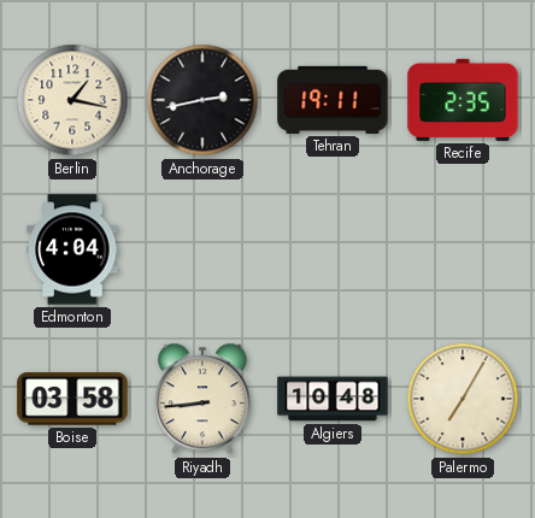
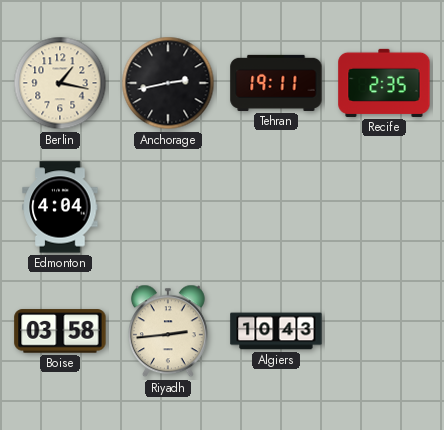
Riyadh: 8:44 -> 2:44 (168, 331)
Algiers: 10:48 -> 10:43 (276, 331)
Palermo: 7:05 -> none (463, 399)
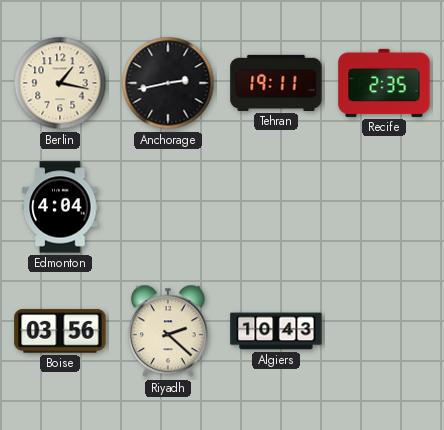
Boise: 03:58 -> 03:56 (60, 331)
Riyadh: 2:44 -> 2:22 (168, 331)
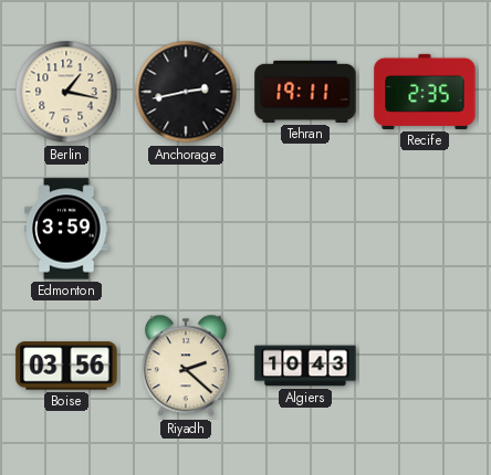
Edmonton: 4:04 -> 3:59 (66, 229)
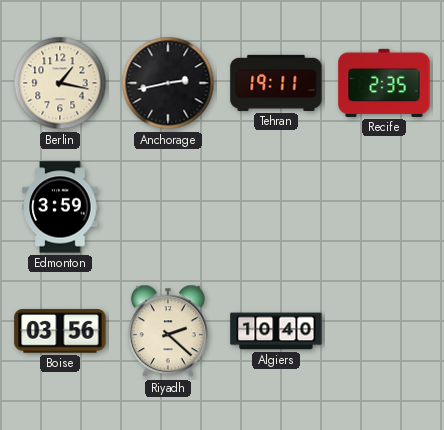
Algiers: 10:43 -> 10:40 (276, 331)
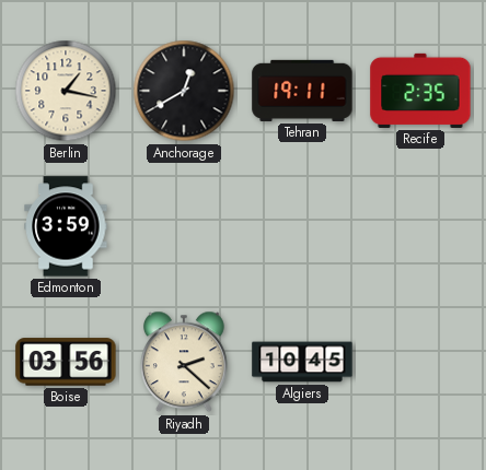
Anchorage: 2:43 -> 12:40 (184, 91)
Algiers: 10:40 -> 10:45 (302, 362)
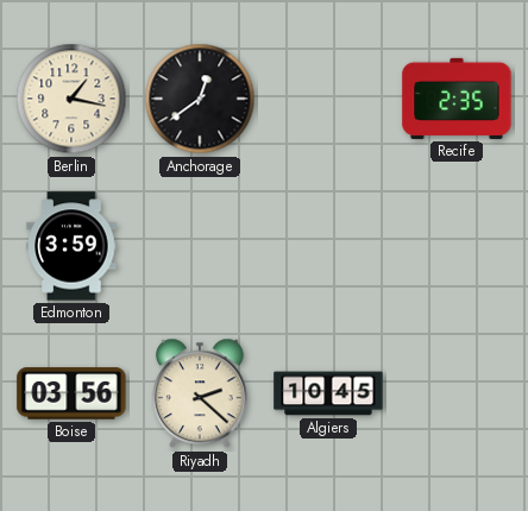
Anchorage: 12:40 -> 12:39 (200, 99)
Tehran: 19:11 -> none (302, 91)
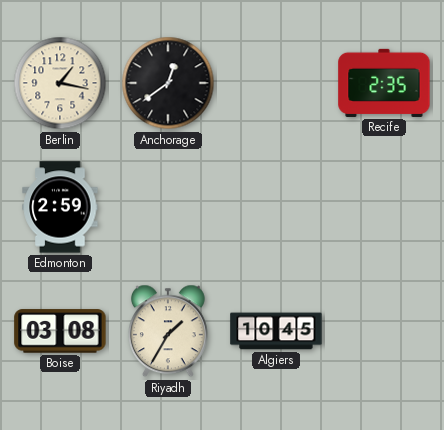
Edmonton: 3:59 -> 2:59 (60, 207)
Boise: 03:56 -> 03:08 (60, 331)
Riyadh: 2:22 -> 1:35 (168, 331)
